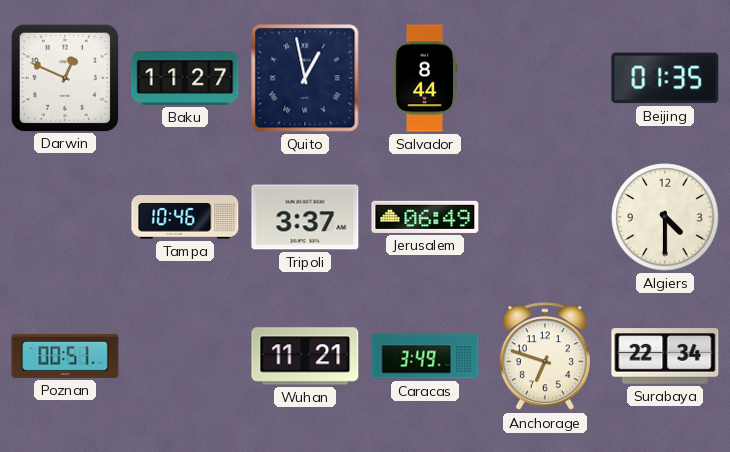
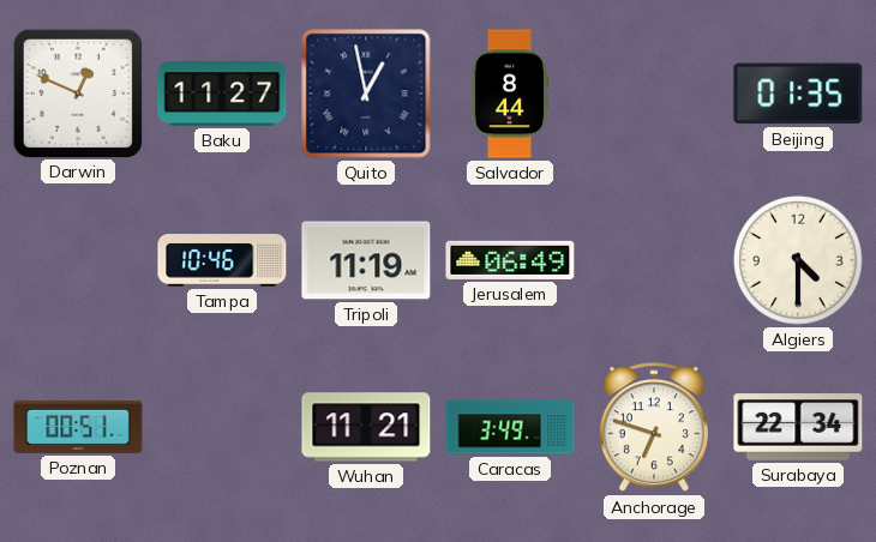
Tripoli: 3:37 -> 11:19 (366, 260)
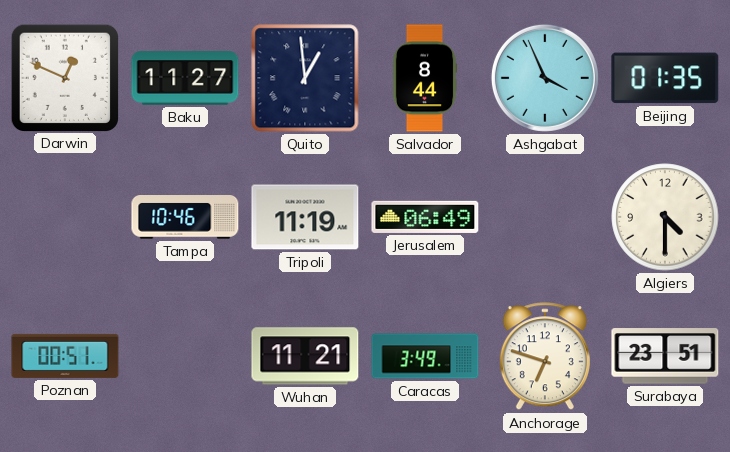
Quito: 12:58 -> 12:59 (305, 78)
Ashgabat: none -> 3:56 (545, 78)
Surabaya: 22:34 -> 23:51 (665, 356)
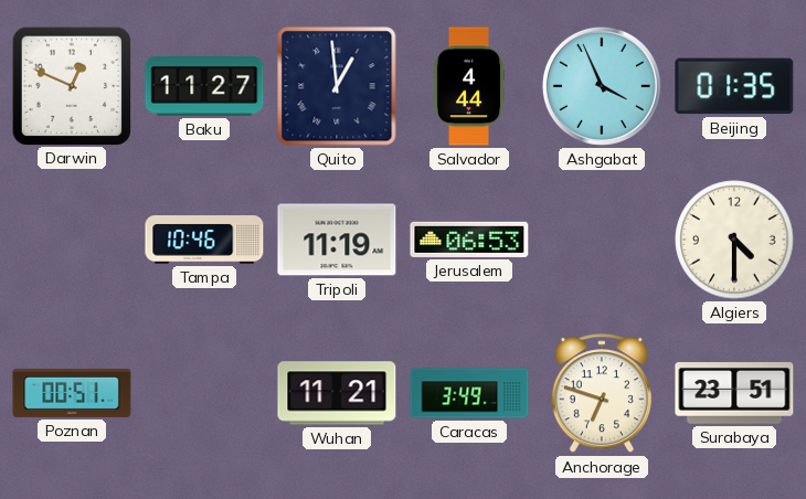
Salvador: 8:44 -> 4:44 (469, 86)
Jerusalem: 06:49 -> 06:53 (469, 240)
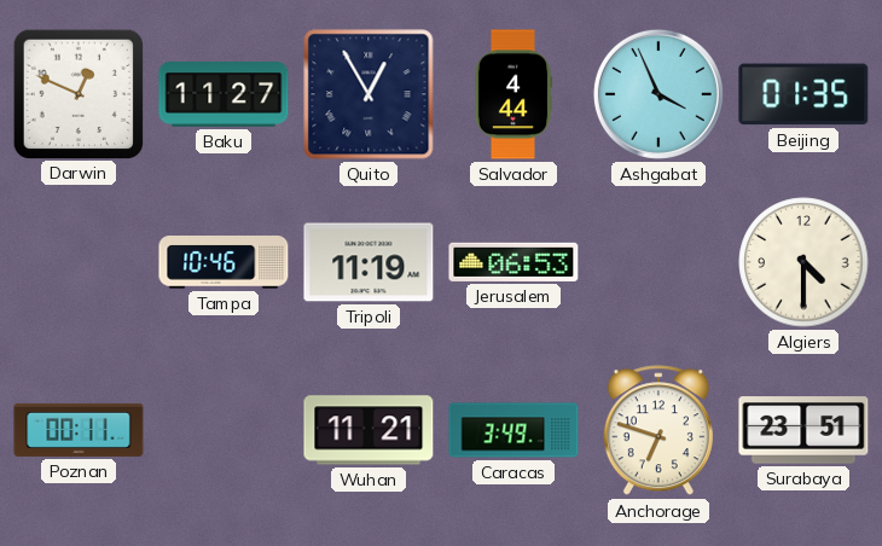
Quito: 12:59 -> 12:55 (369, 94)
Poznan: 00:51 -> 00:11 (79, 430)
